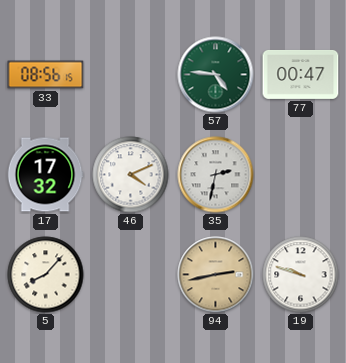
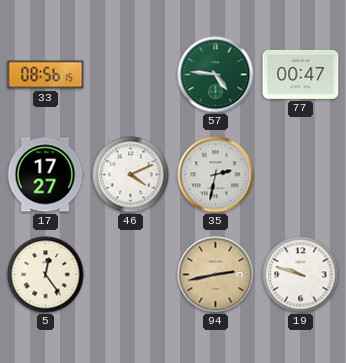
17: 17:32 -> 17:27 (45, 175)
5: 8:07 -> 12:24 (46, 275)
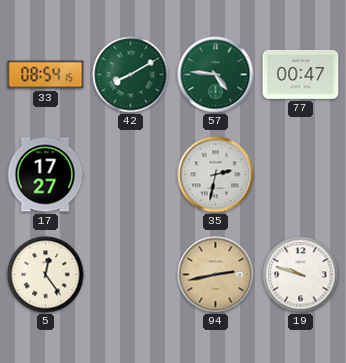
33: 08:56 -> 08:54 (46, 75)
42: none -> 8:10 (131, 75)
46: 4:11 -> none (131, 175)
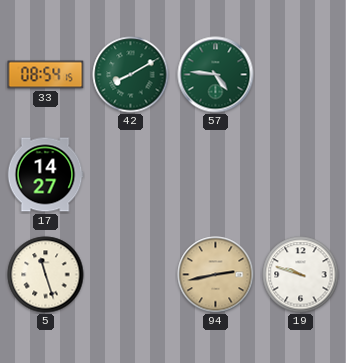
77: 00:47 -> none (301, 74)
17: 17:27 -> 14:27 (45, 175)
35: 2:32 -> none (216, 175)
5: 12:24 -> 11:27 (46, 275)
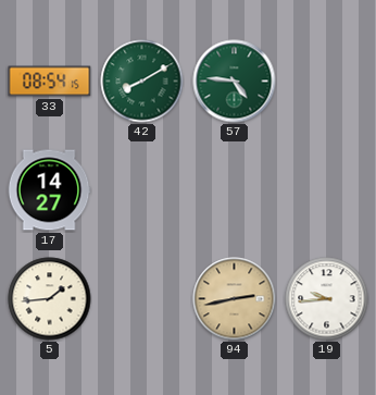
5: 11:27 -> 1:44 (50, 299)
19: 9:48 -> 9:44 (327, 299)
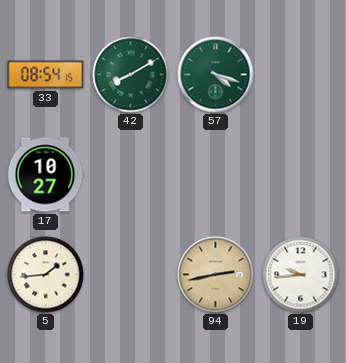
57: 4:46 -> 4:18 (216, 75)
17: 14:27 -> 10:27 (45, 175)
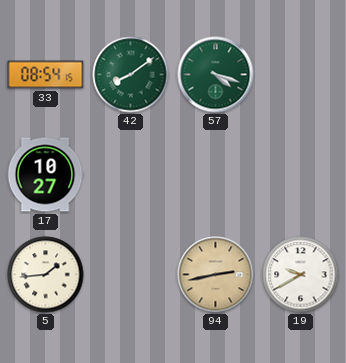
42: 8:10 -> 8:09 (131, 75)
19: 9:44 -> 9:40 (301, 275)
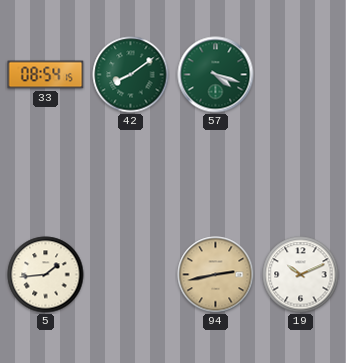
17: 10:27 -> none (45, 175)
19: 9:40 -> 10:11 (301, 275)
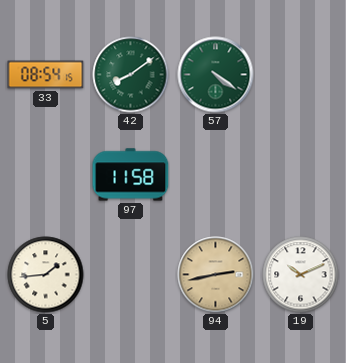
57: 4:18 -> 4:21 (216, 75)
97: none -> 11:58 (131, 175)
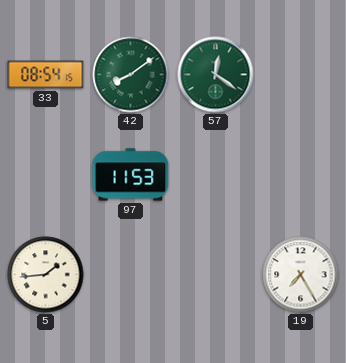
57: 4:21 -> 12:21 (216, 75)
97: 11:58 -> 11:53 (131, 175)
94: 2:43 -> none (216, 275)
19: 10:11 -> 7:25 (301, 275)
